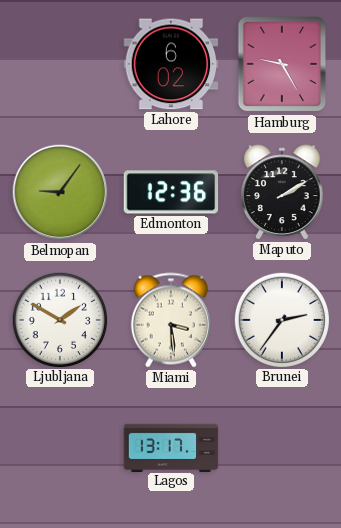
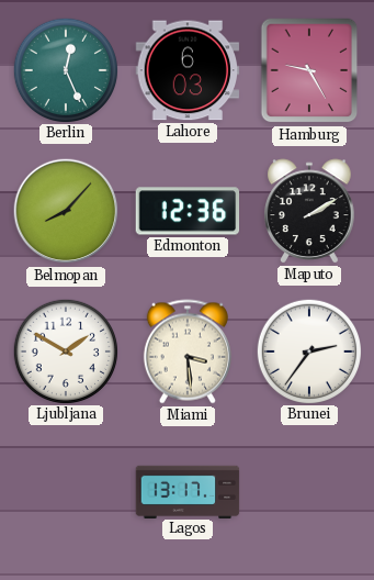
Berlin: none -> 12:26 (65, 69)
Lahore: 6:02 -> 6:03 (188, 70)
Belmopan: 9:06 -> 8:07 (66, 211)
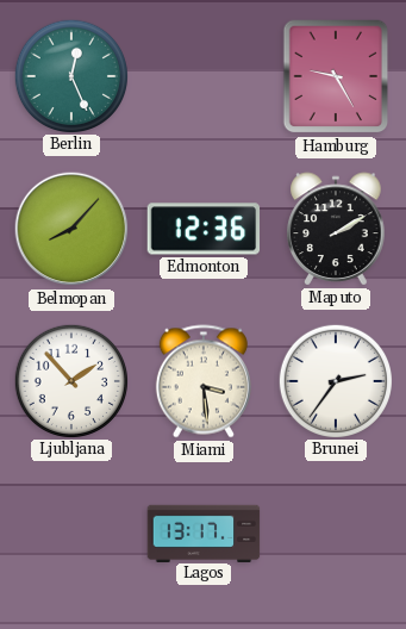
Lahore: 6:03 -> none (188, 70)
Ljubljana: 1:50 -> 1:53 (70, 380)
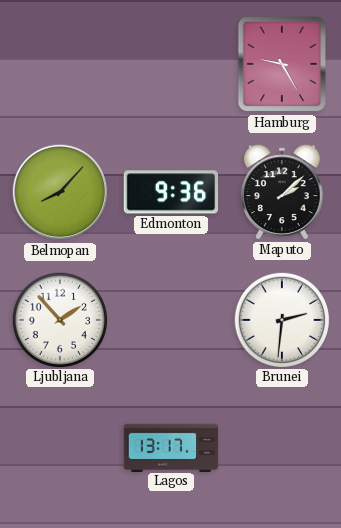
Berlin: 12:26 -> none (70, 75)
Edmonton: 12:36 -> 9:36 (171, 192)
Maputo: 2:10 -> 2:08 (282, 192)
Miami: 3:29 -> none (204, 381)
Brunei: 2:36 -> 2:31 (281, 319)
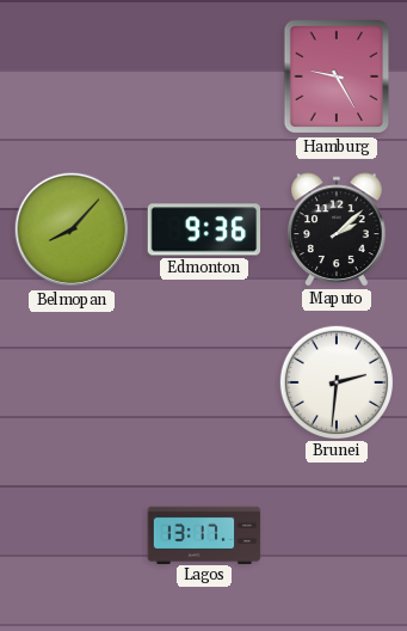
Ljubljana: 1:53 -> none (59, 319)
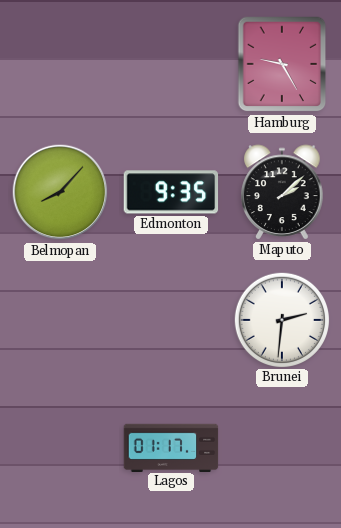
Edmonton: 9:36 -> 9:35 (171, 192)
Lagos: 13:17 -> 01:17 (171, 447)
